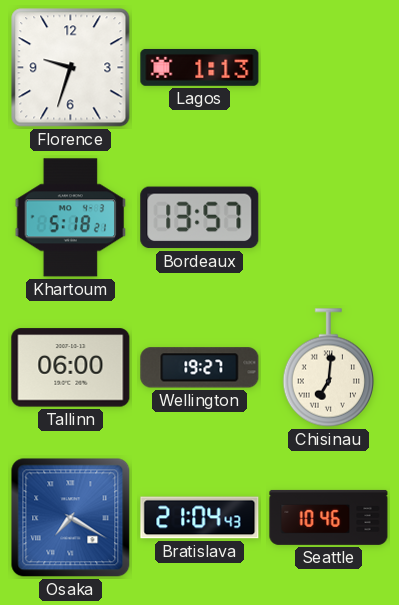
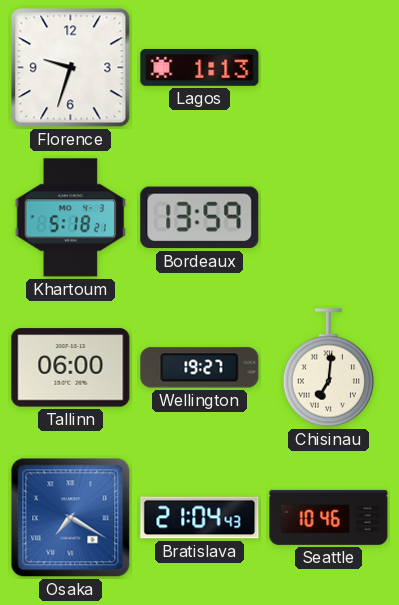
Bordeaux: 13:57 -> 13:59 (200, 218)
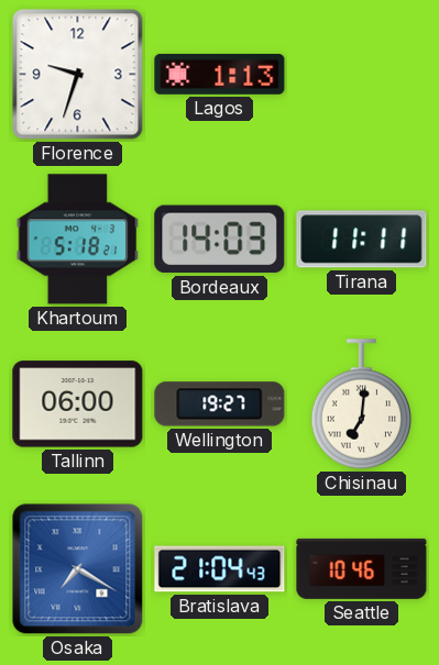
Bordeaux: 13:59 -> 14:03 (220, 240)
Tirana: none -> 11:11 (362, 240)
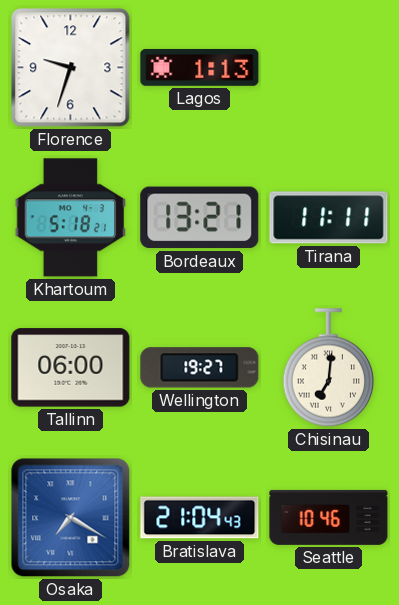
Bordeaux: 14:03 -> 13:21 (200, 218)
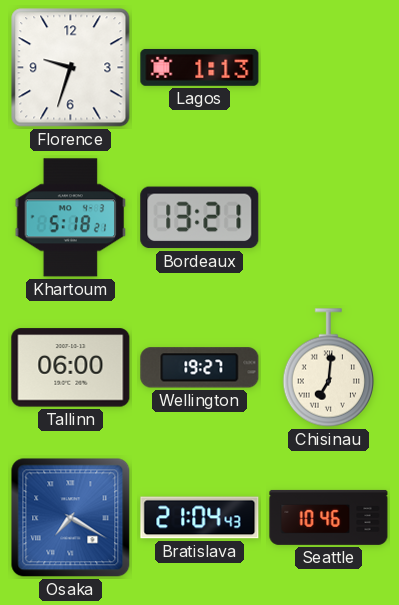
Tirana: 11:11 -> none (329, 218)
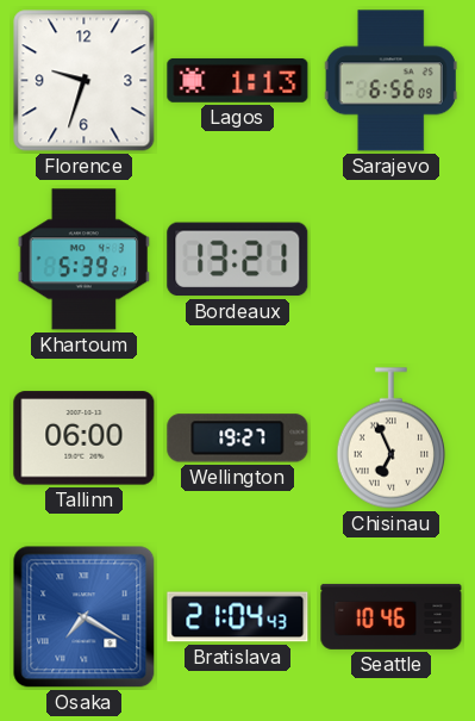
Sarajevo: none -> 6:56 (390, 81)
Khartoum: 5:18 -> 5:39 (85, 260)
Chisinau: 7:01 -> 6:56 (392, 439)
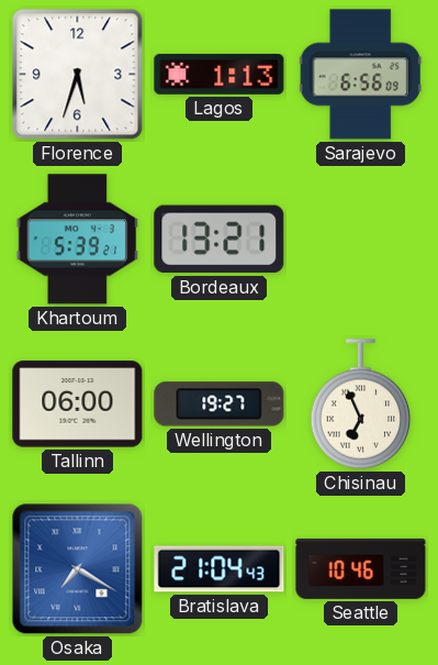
Florence: 9:33 -> 5:33 (78, 75)
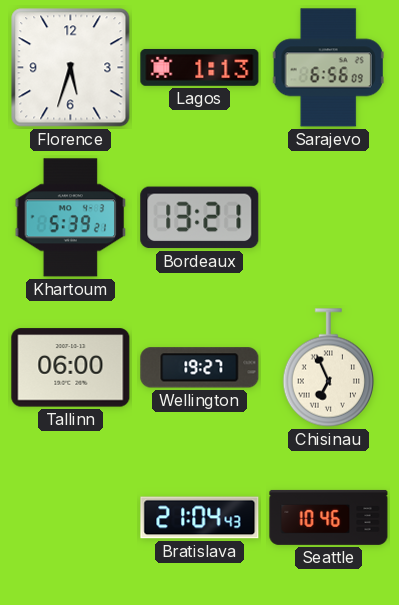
Osaka: 7:20 -> none (78, 569)
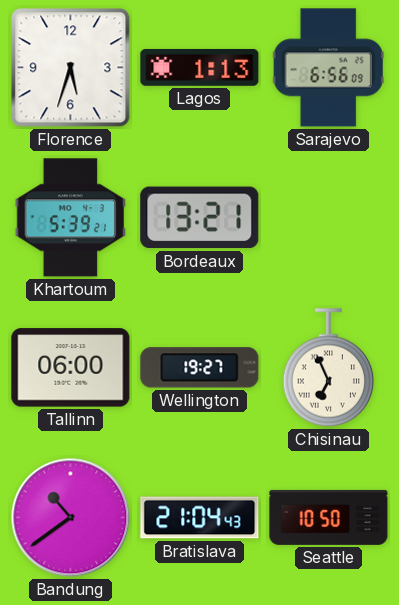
Bandung: none -> 10:39 (71, 518)
Seattle: 10:46 -> 10:50 (329, 517)
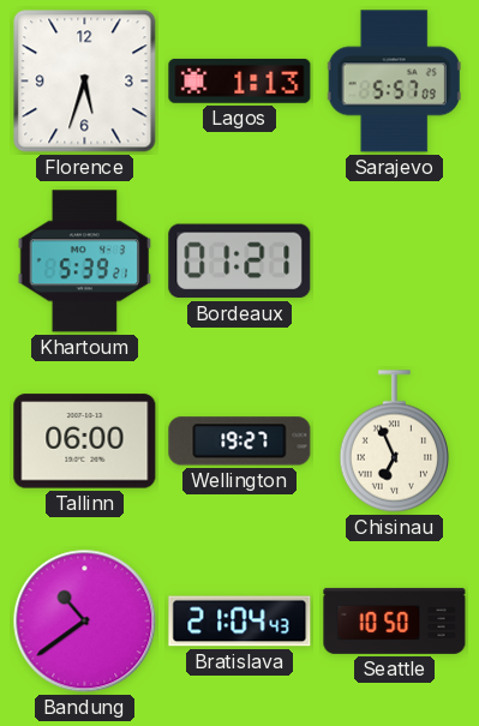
Sarajevo: 6:56 -> 5:57 (394, 82)
Bordeaux: 13:21 -> 01:21 (240, 262)
